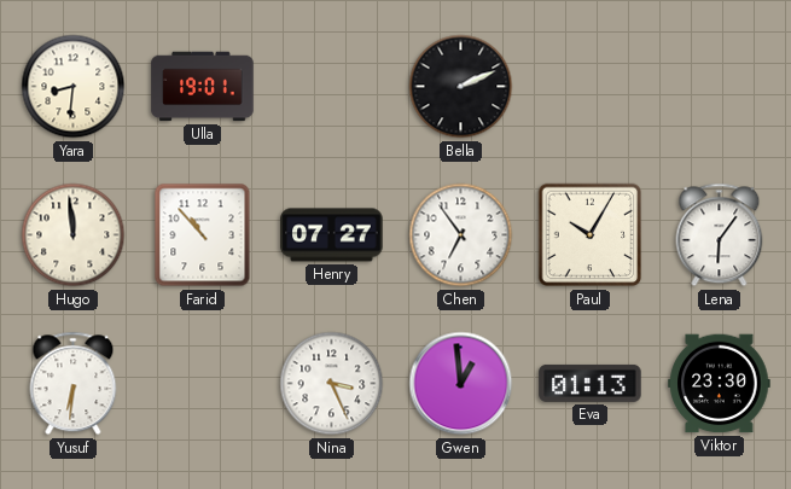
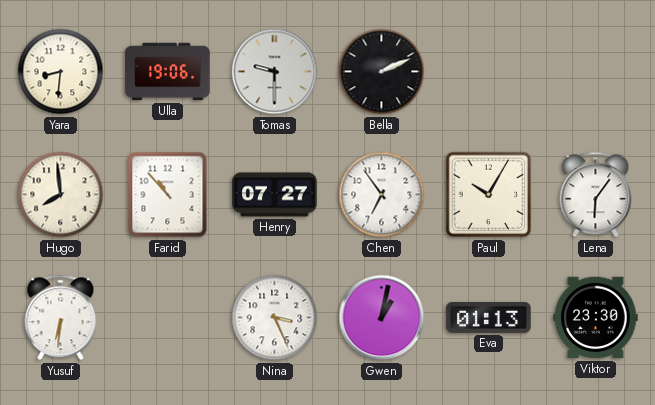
Ulla: 19:01 -> 19:06 (168, 72)
Tomas: none -> 9:30 (275, 72)
Hugo: 11:59 -> 7:59 (61, 195)
Gwen: 12:59 -> 1:02 (382, 318)
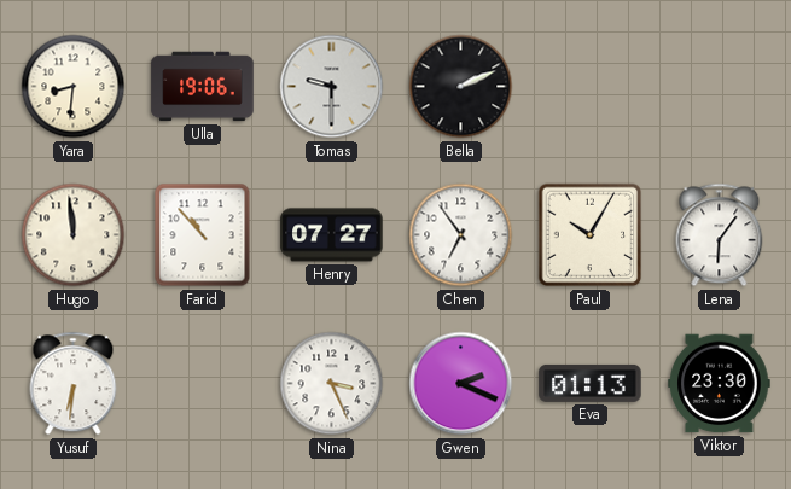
Hugo: 7:59 -> 11:59 (74, 235)
Gwen: 1:02 -> 2:19 (461, 384)
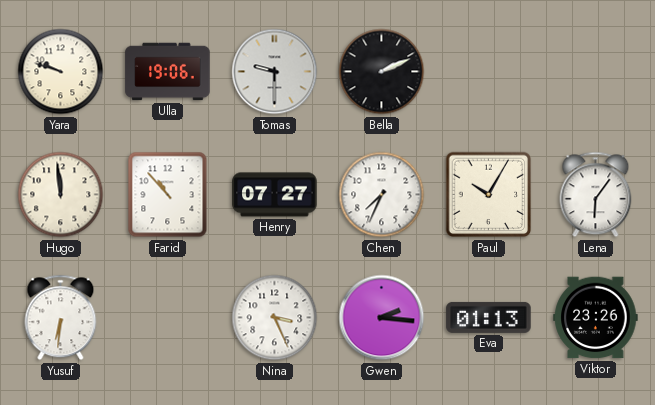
Yara: 8:31 -> 9:48 (61, 72)
Chen: 6:54 -> 7:34 (382, 195)
Gwen: 2:19 -> 2:16 (382, 318)
Viktor: 23:30 -> 23:26 (596, 318)
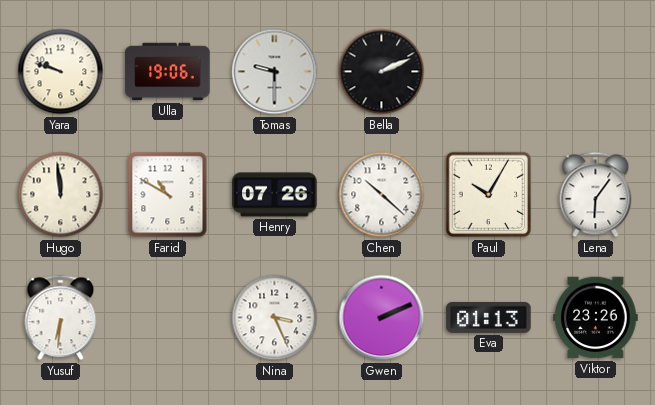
Farid: 10:53 -> 10:50 (168, 195)
Henry: 07:27 -> 07:26 (275, 195)
Chen: 7:34 -> 10:22 (382, 195)
Gwen: 2:16 -> 2:11 (382, 318)
